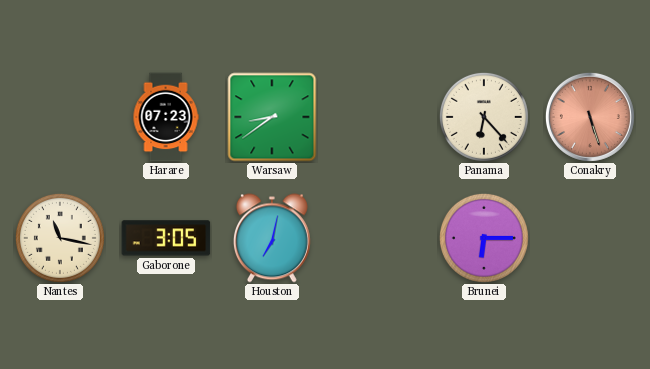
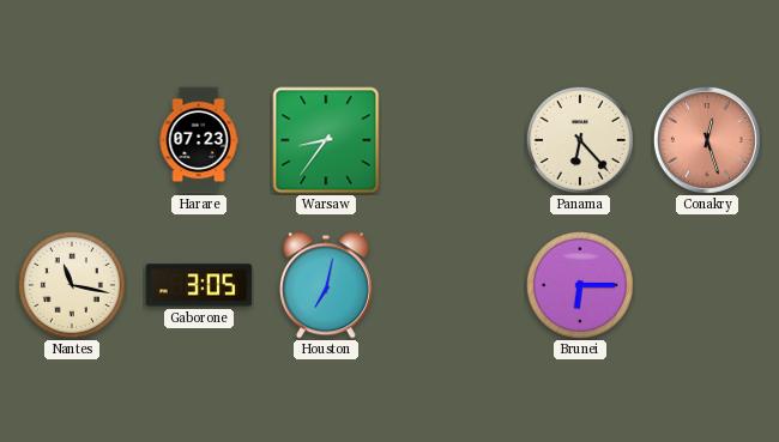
Warsaw: 8:39 -> 8:36 (326, 140)
Conakry: 5:27 -> 12:27 (707, 140)
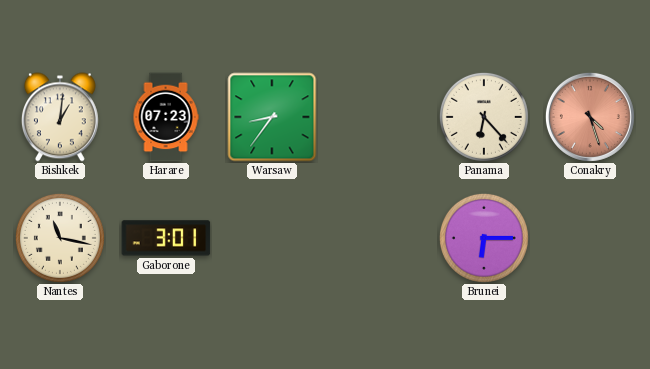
Bishkek: none -> 1:01 (60, 117)
Conakry: 12:27 -> 4:27 (590, 117)
Gaborone: 3:05 -> 3:01 (166, 238)
Houston: 7:02 -> none (326, 285)
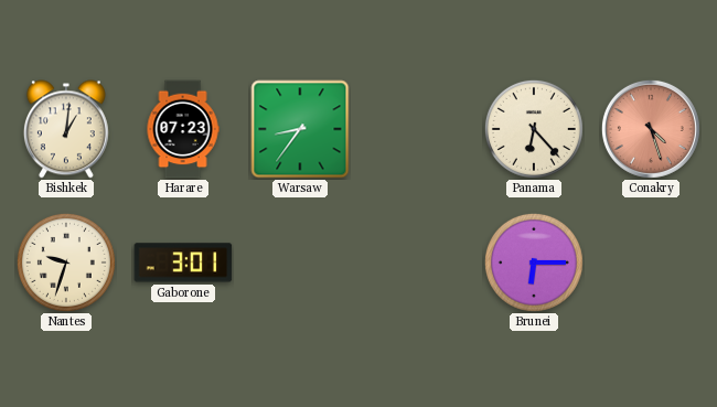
Nantes: 11:17 -> 9:33 (66, 263)
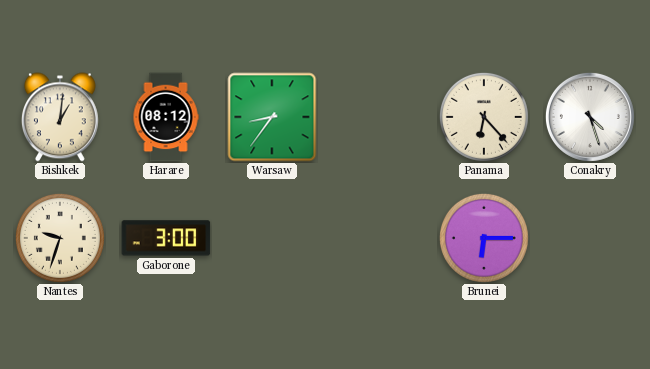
Harare: 07:23 -> 08:12 (166, 117)
Conakry dial: salmon -> white (590, 117)
Gaborone: 3:01 -> 3:00 (166, 238)
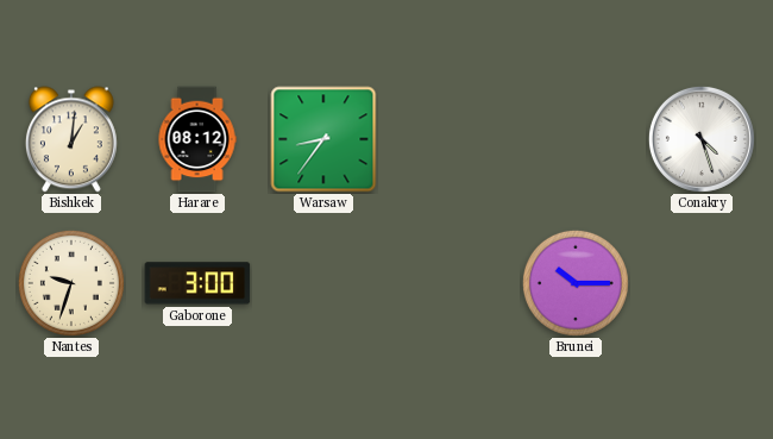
Panama: 6:23 -> none (484, 117)
Brunei: 6:15 -> 10:15 (576, 283)
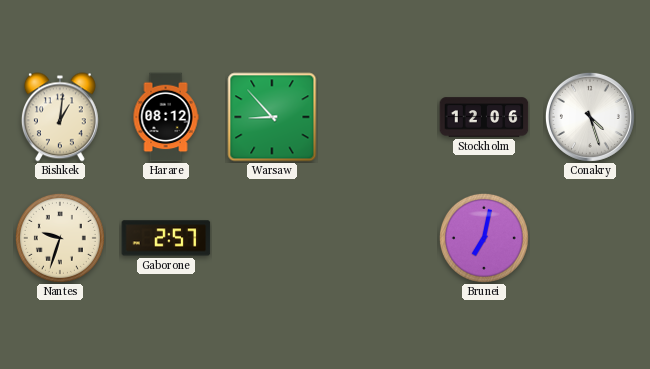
Warsaw: 8:36 -> 8:53 (272, 117)
Stockholm: none -> 12:06 (484, 117)
Gaborone: 3:00 -> 2:57 (166, 238)
Brunei: 10:15 -> 7:02 (484, 238)
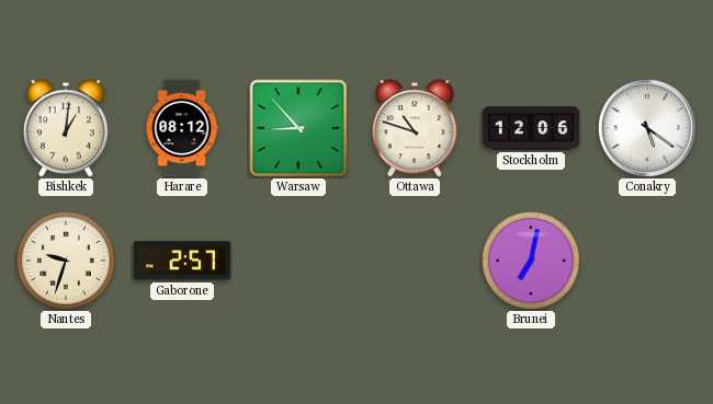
Ottawa: none -> 10:48 (415, 128)
Conakry: 4:27 -> 5:21 (647, 128)
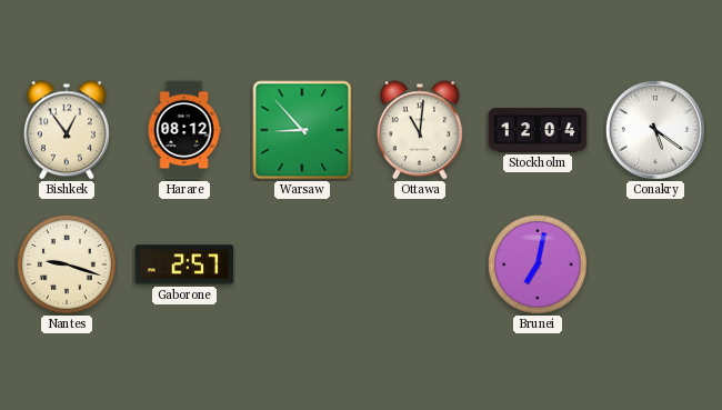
Bishkek: 1:01 -> 12:54 (67, 130)
Ottawa: 10:48 -> 11:01 (420, 130)
Stockholm: 12:06 -> 12:04 (538, 130)
Nantes: 9:33 -> 9:18 (67, 264)
